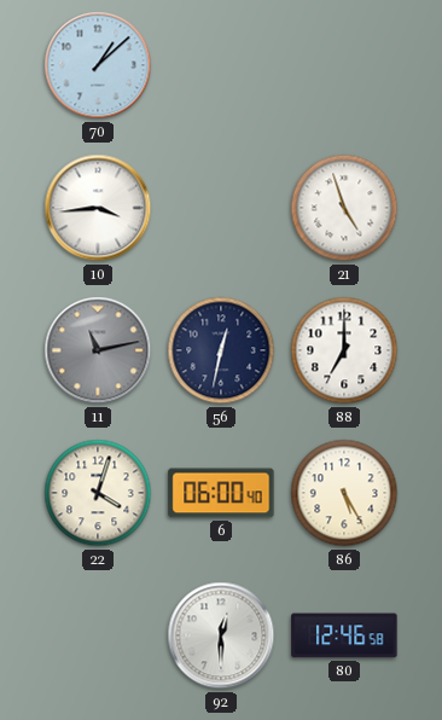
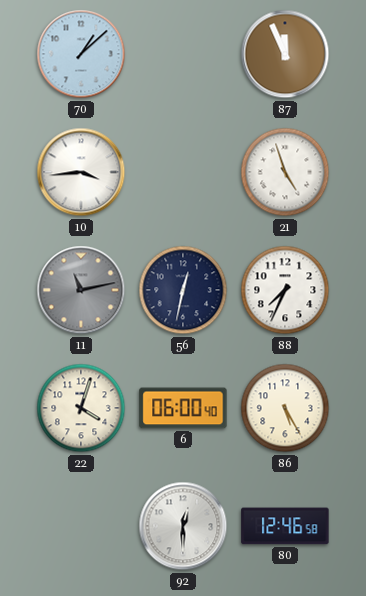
87: none -> 11:56 (285, 54)
88: 7:00 -> 7:34 (285, 290)
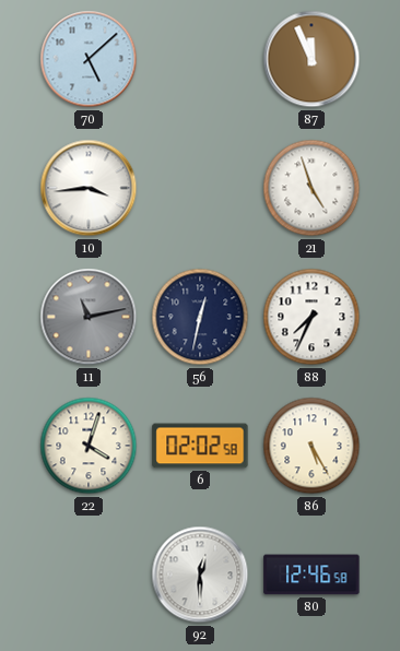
70: 1:08 -> 5:08 (89, 59)
6: 06:00 -> 02:02 (200, 446)
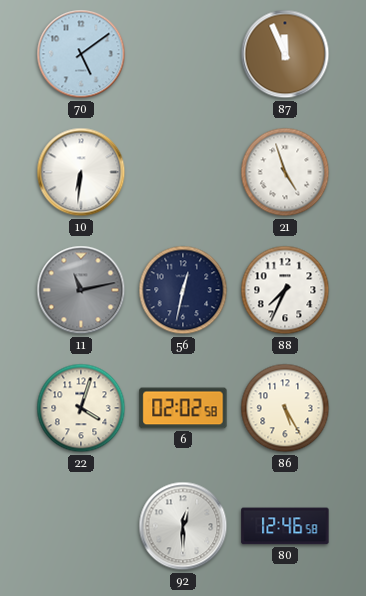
70: 5:08 -> 5:09 (81, 54)
10: 3:44 -> 6:31 (81, 172)
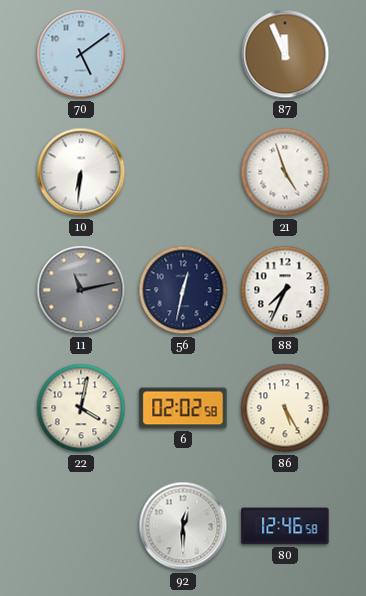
22: 4:03 -> 4:02 (81, 408)
